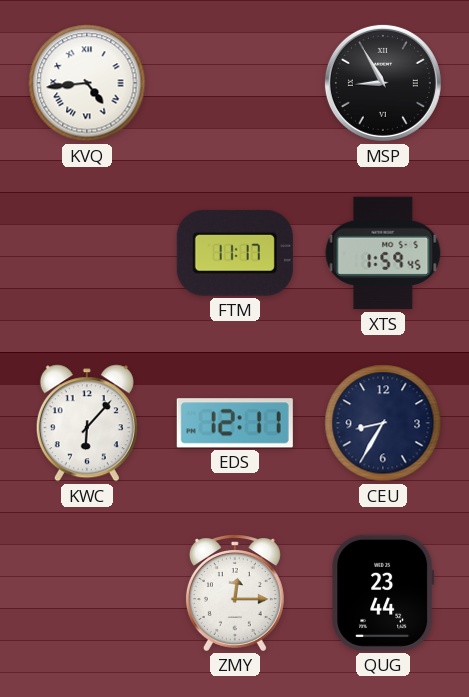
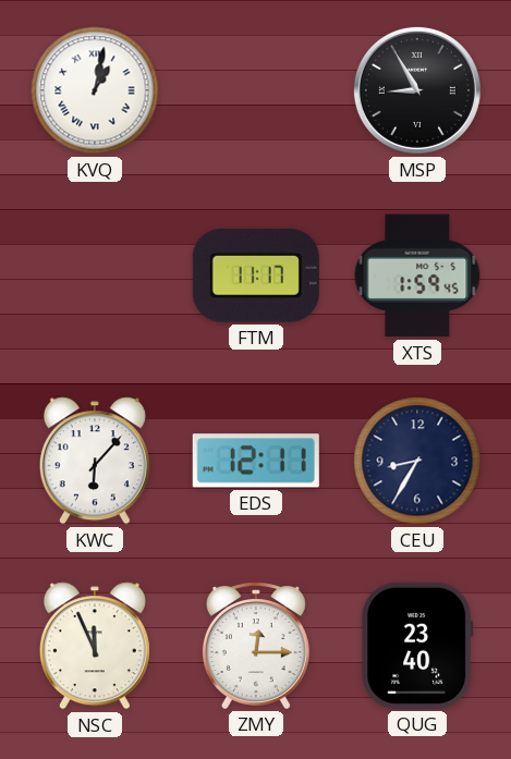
KVQ: 4:44 -> 1:02 (95, 90)
NSC: none -> 11:56 (95, 646)
QUG: 23:44 -> 23:40 (417, 646)
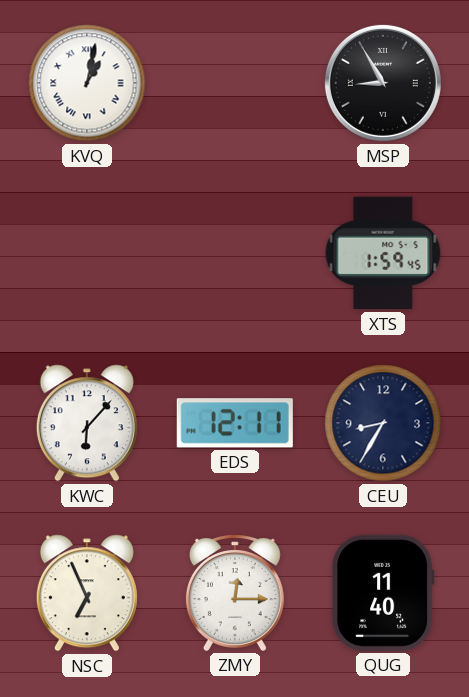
FTM: 11:17 -> none (256, 277)
NSC: 11:56 -> 6:56 (87, 593)
QUG: 23:40 -> 11:40 (383, 593)
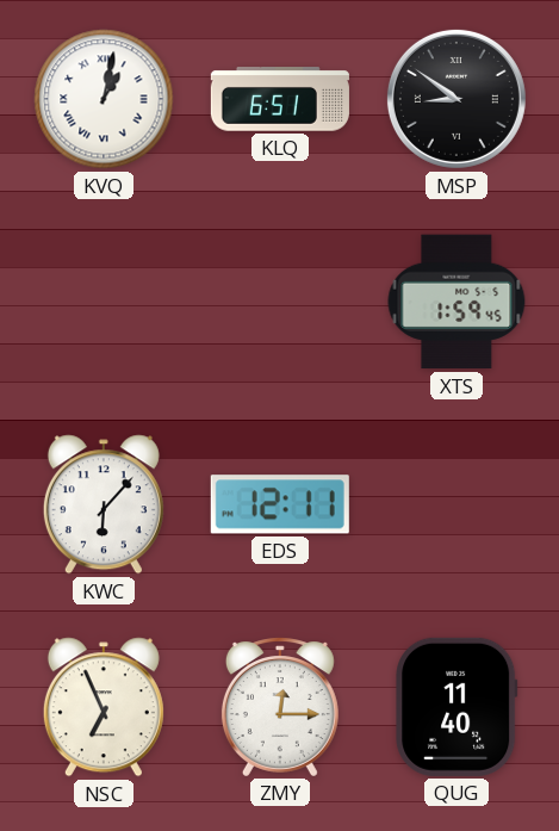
KLQ: none -> 6:51 (280, 99)
MSP: 8:55 -> 8:51 (456, 99)
CEU: 8:35 -> none (383, 423)
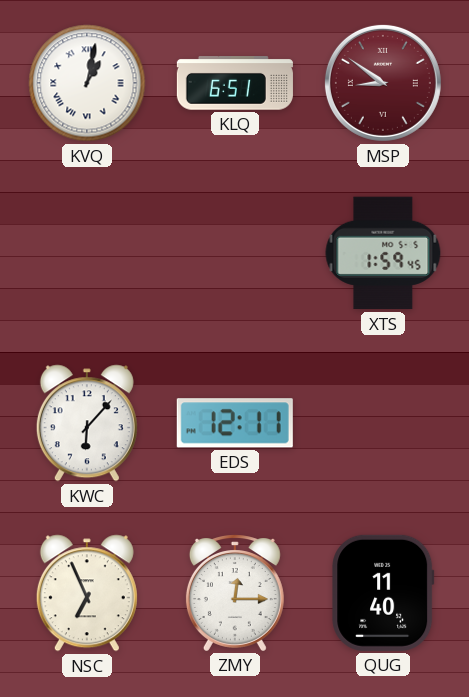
MSP dial: black -> burgundy (383, 83)
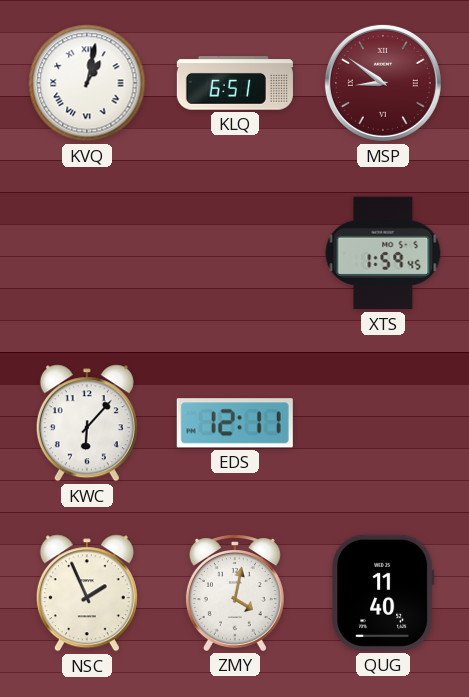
NSC: 6:56 -> 1:56 (87, 593)
ZMY: 12:15 -> 4:02 (235, 593)
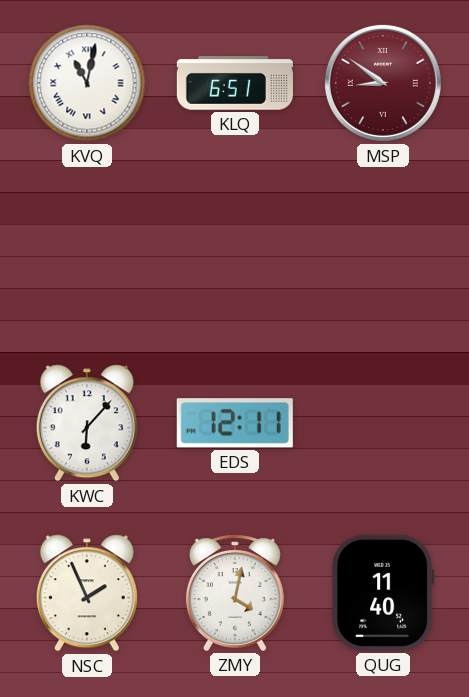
KVQ: 1:02 -> 11:02 (87, 83)
XTS: 1:59 -> none (383, 253)
